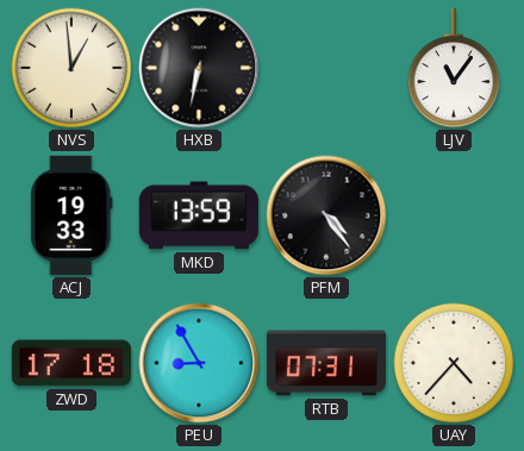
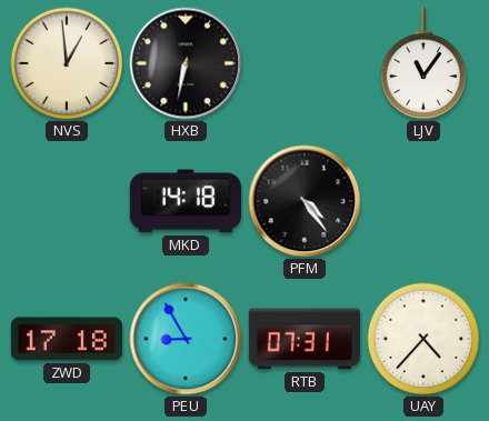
ACJ: 19:33 -> none (71, 215)
MKD: 13:59 -> 14:18 (186, 201)
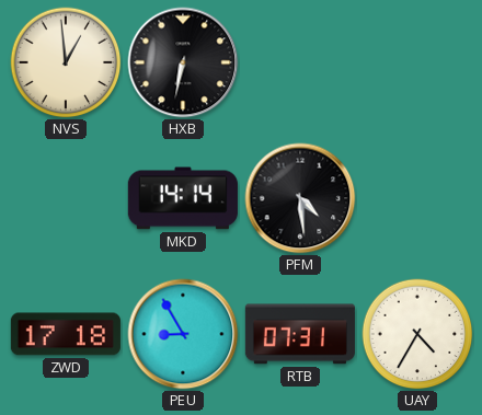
LJV: 11:06 -> none (423, 63)
MKD: 14:18 -> 14:14 (183, 198)
PFM: 4:24 -> 4:29 (300, 198)
UAY: 4:37 -> 4:35 (417, 334)
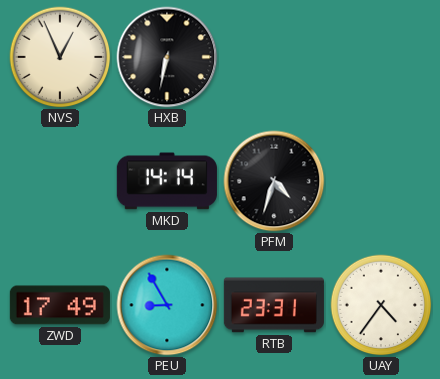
NVS: 12:59 -> 12:56 (60, 57)
PFM: 4:29 -> 4:33 (274, 181)
ZWD: 17:18 -> 17:49 (60, 305)
RTB: 07:31 -> 23:31 (274, 305)
UAY: 4:35 -> 4:36 (381, 305)
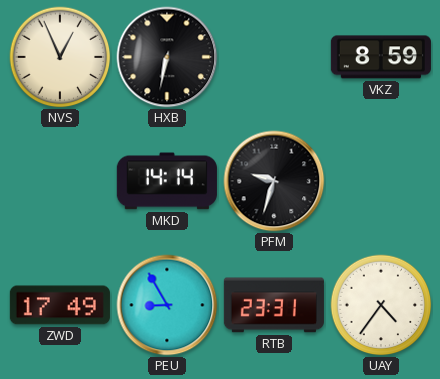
VKZ: none -> 8:59 (381, 57)
PFM: 4:33 -> 9:33 (274, 181)
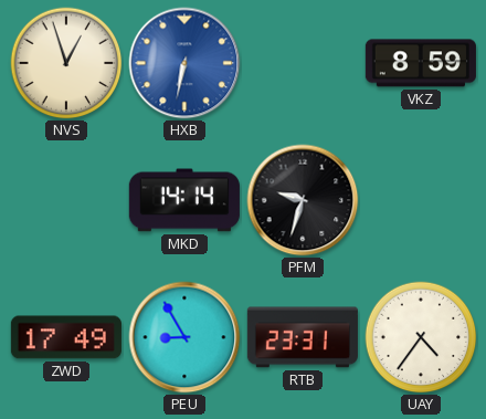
NVS: 12:56 -> 12:57 (66, 63)
HXB dial: black -> blue (184, 63)
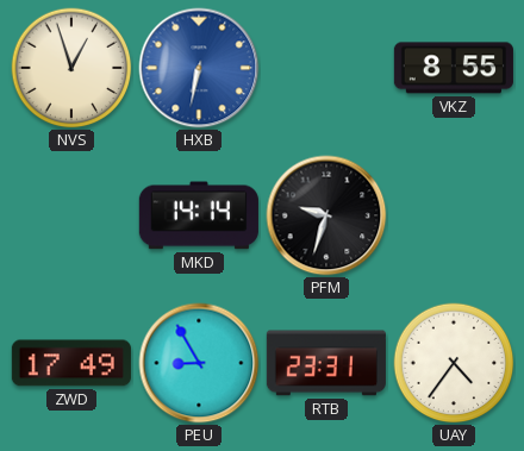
VKZ: 8:59 -> 8:55 (454, 68)
